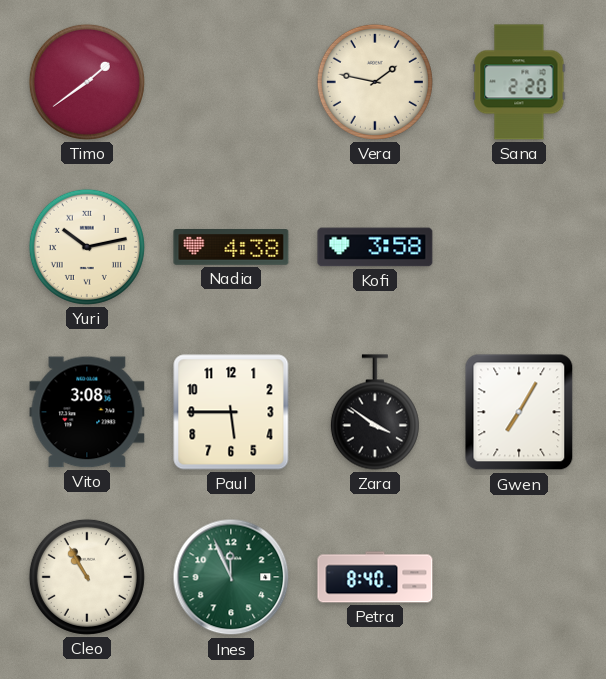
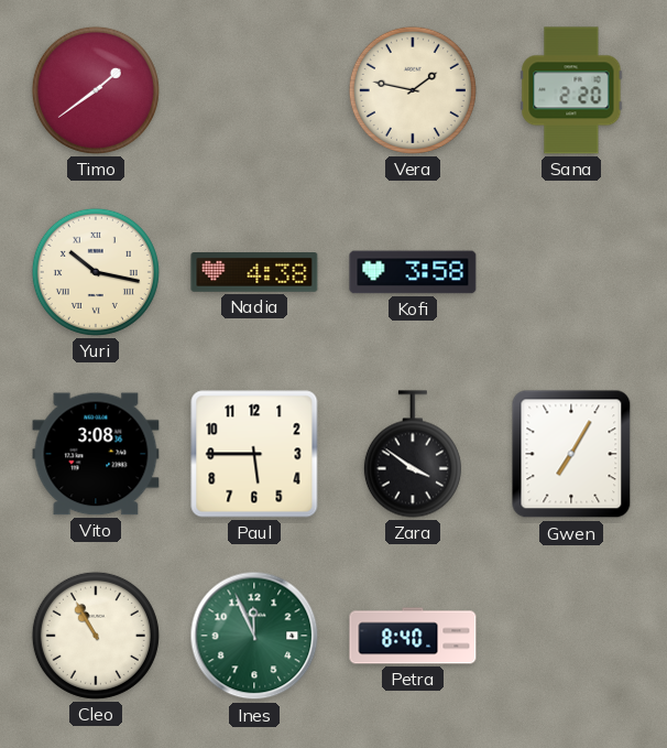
Yuri: 10:13 -> 10:17 (96, 272)
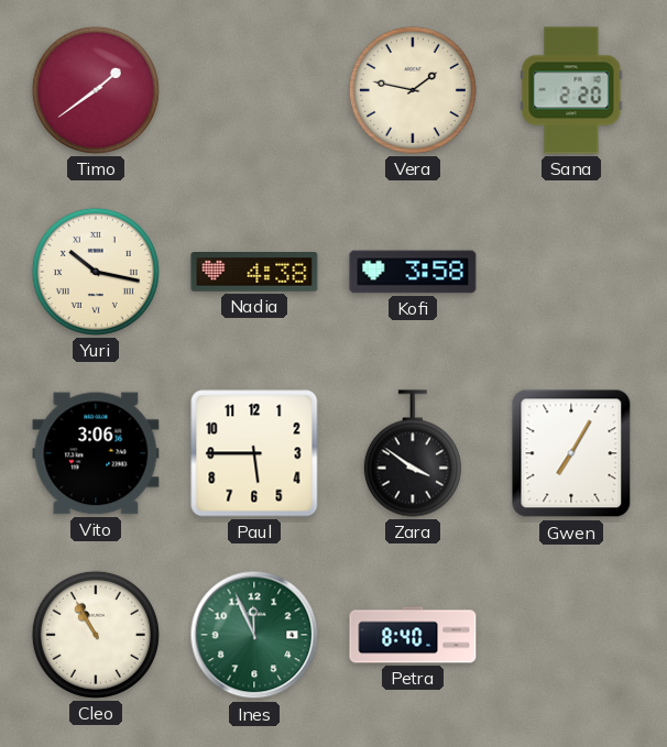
Vito: 3:08 -> 3:06 (96, 453)
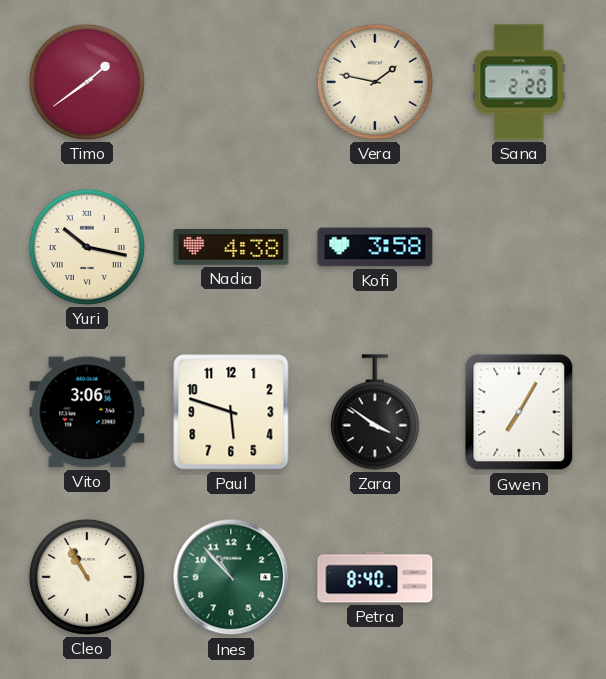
Paul: 5:45 -> 5:48 (231, 412)
Ines: 11:56 -> 10:53 (231, 577)
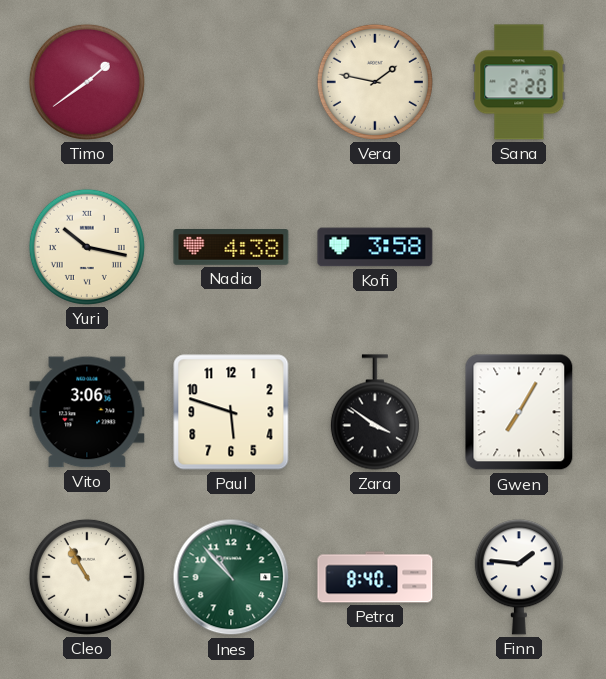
Finn: none -> 1:46 (519, 577)
